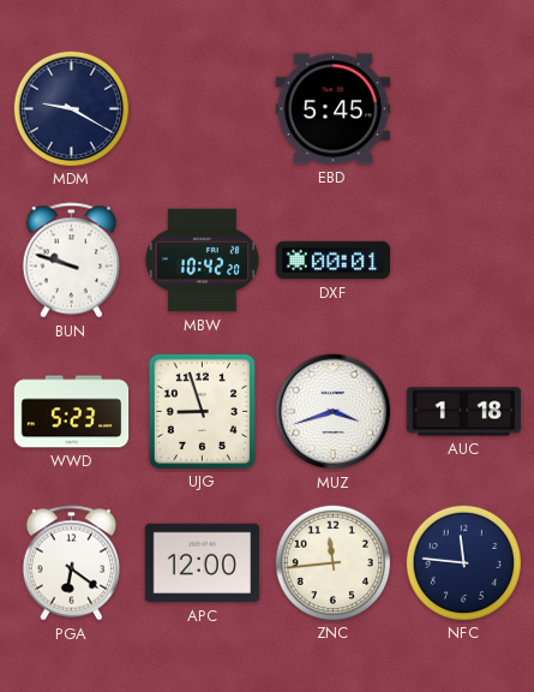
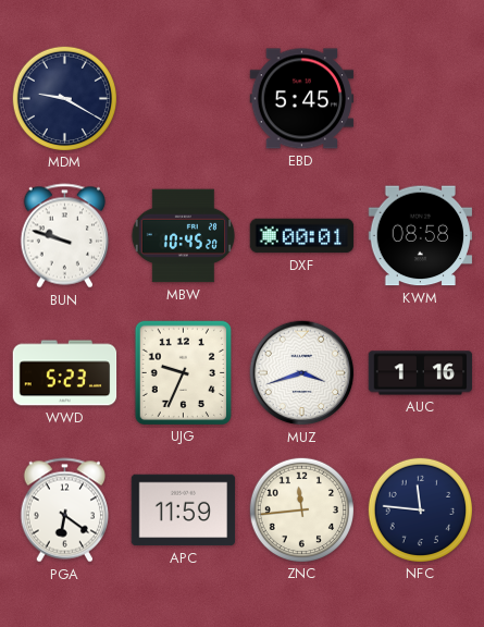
MBW: 10:42 -> 10:45 (184, 236)
KWM: none -> 08:58 (421, 236)
UJG: 8:57 -> 9:34 (183, 372)
AUC: 1:18 -> 1:16 (421, 373)
APC: 12:00 -> 11:59 (184, 511)
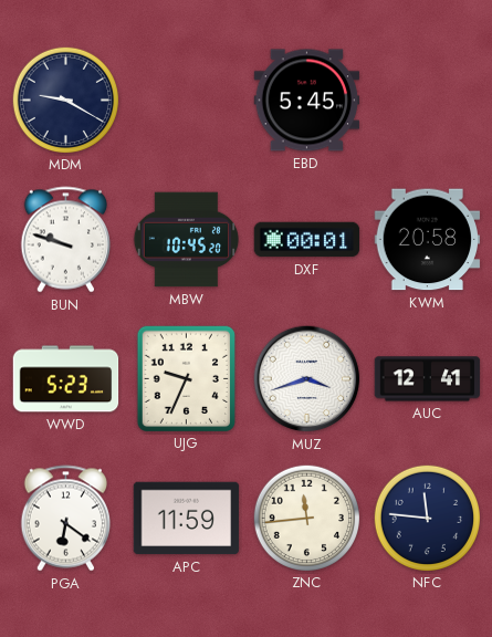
KWM: 08:58 -> 20:58 (428, 240)
AUC: 1:16 -> 12:41 (428, 379)
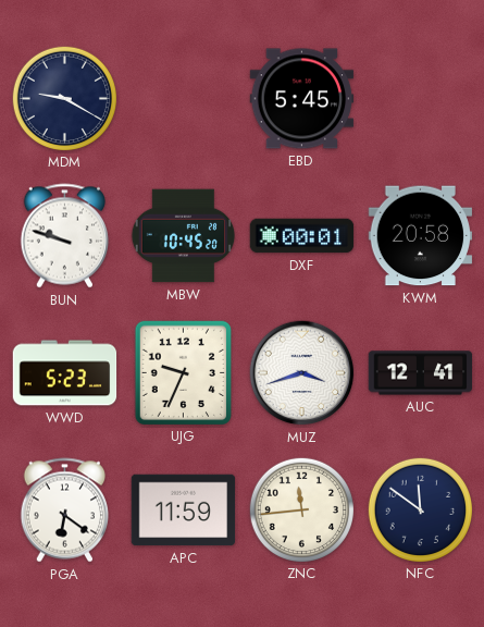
NFC: 11:46 -> 11:51 (420, 509)
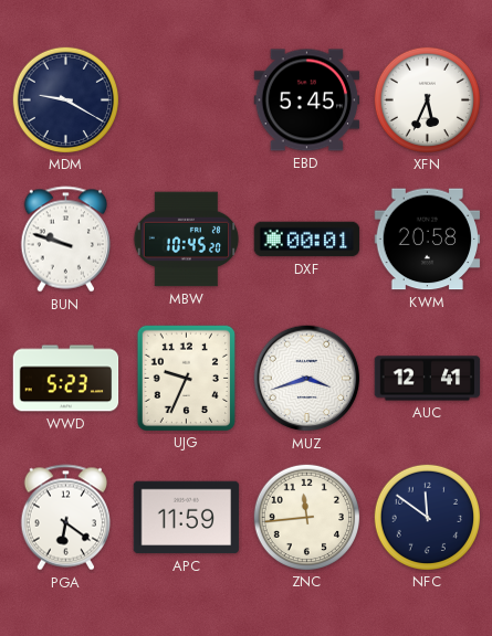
XFN: none -> 5:34 (427, 99)
